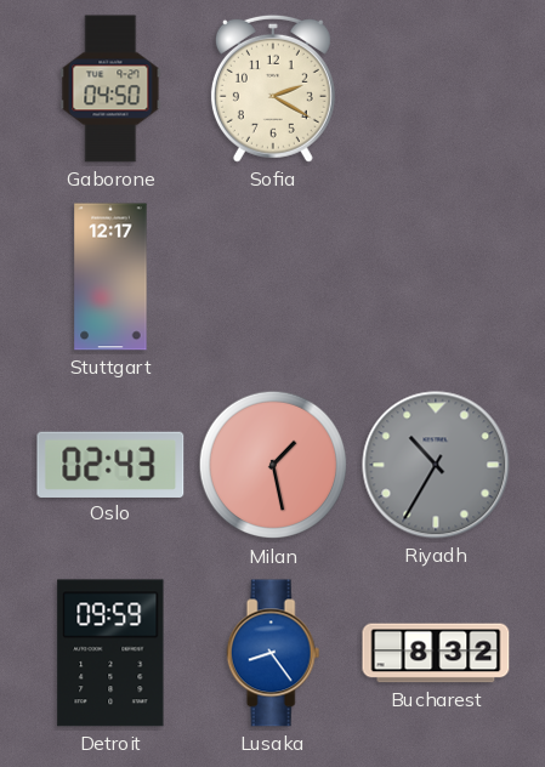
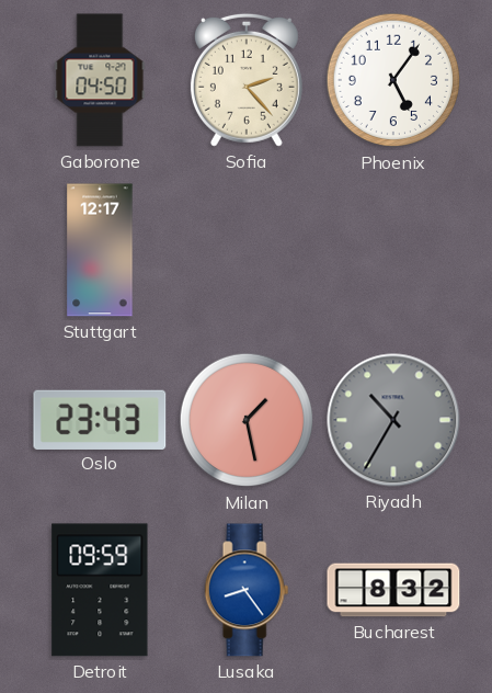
Sofia: 2:20 -> 2:23 (247, 80)
Phoenix: none -> 5:06 (393, 80)
Oslo: 02:43 -> 23:43 (100, 419)
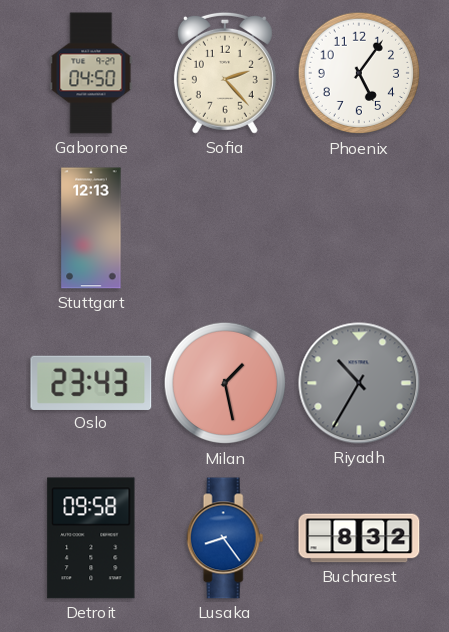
Stuttgart: 12:17 -> 12:13 (91, 228)
Detroit: 09:59 -> 09:58 (91, 538)
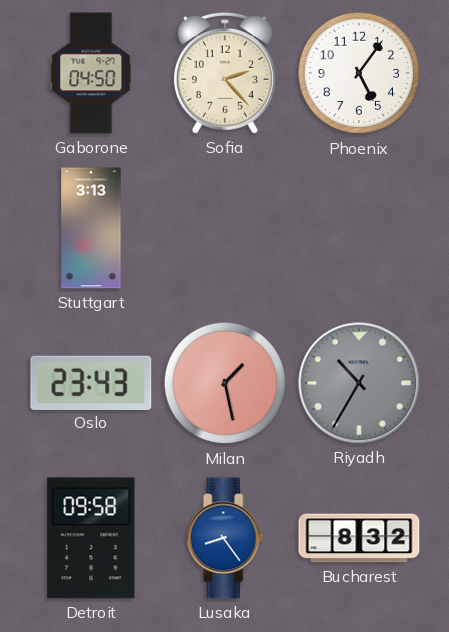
Stuttgart: 12:13 -> 3:13 (91, 228)
